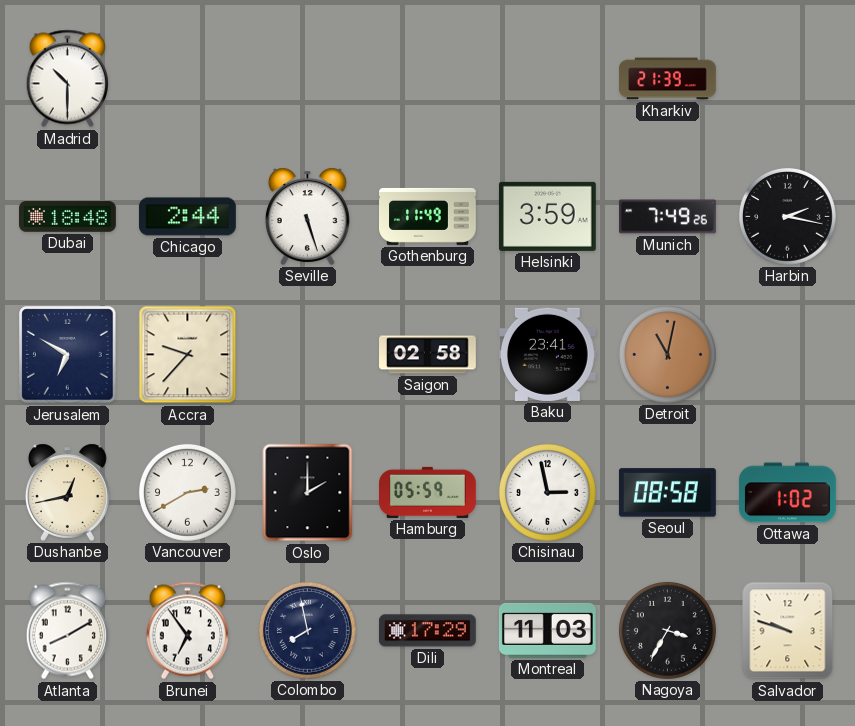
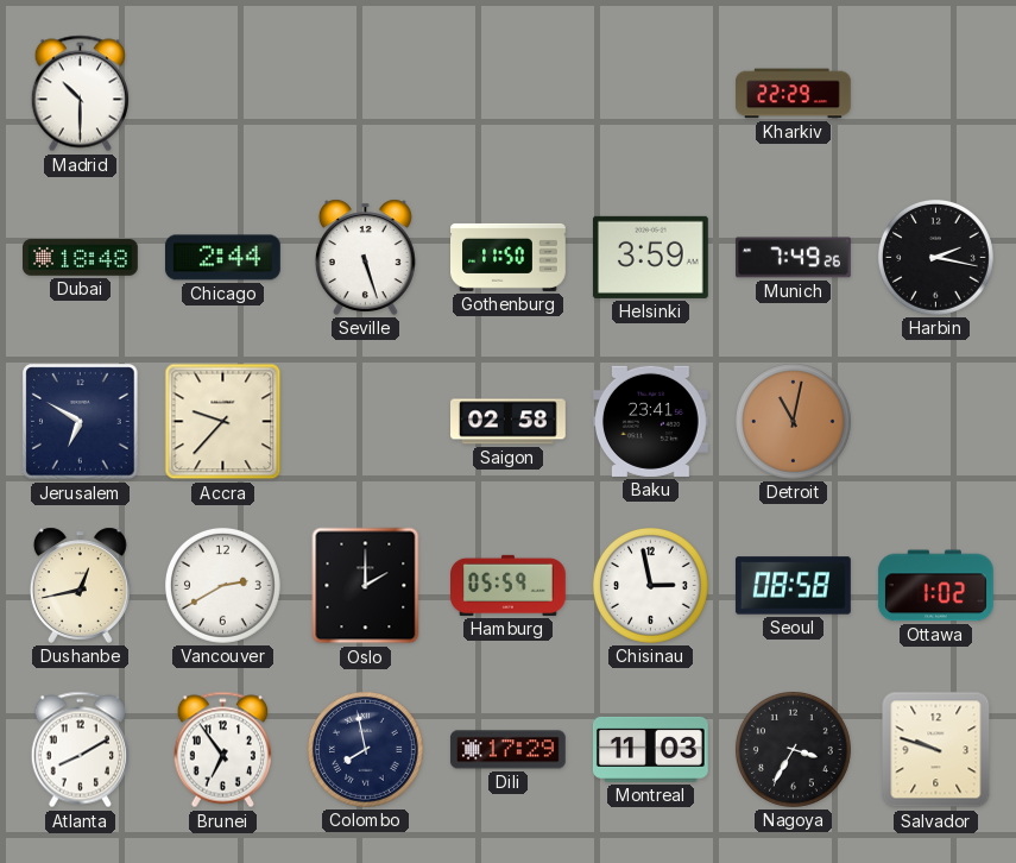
Kharkiv: 21:39 -> 22:29 (794, 94)
Gothenburg: 11:49 -> 11:50 (509, 257)
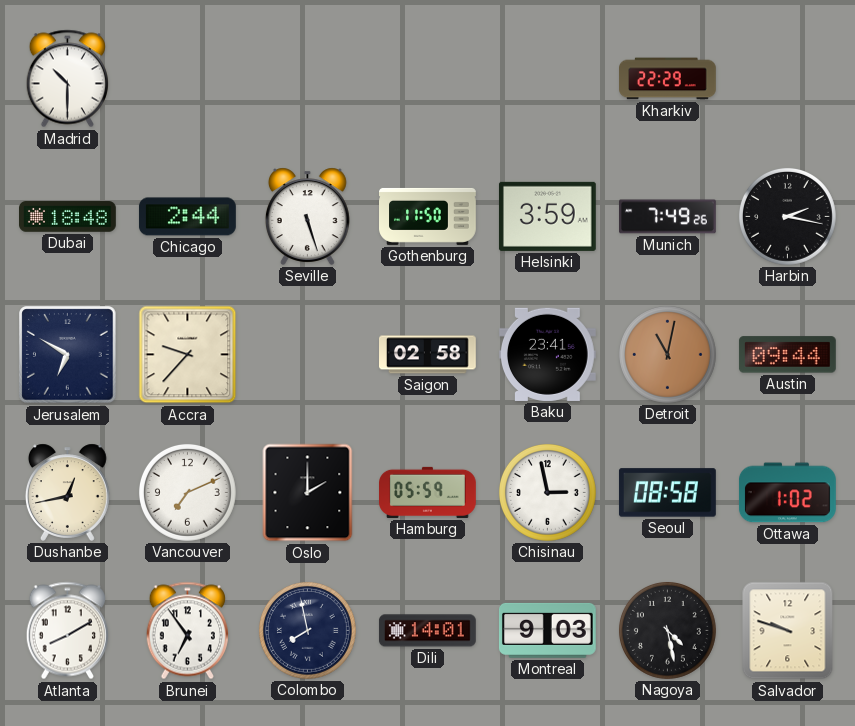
Austin: none -> 09:44 (787, 355)
Vancouver: 2:40 -> 7:11 (187, 492)
Dili: 17:29 -> 14:01 (427, 631)
Montreal: 11:03 -> 9:03 (547, 630)
Nagoya: 3:35 -> 4:28 (667, 630)
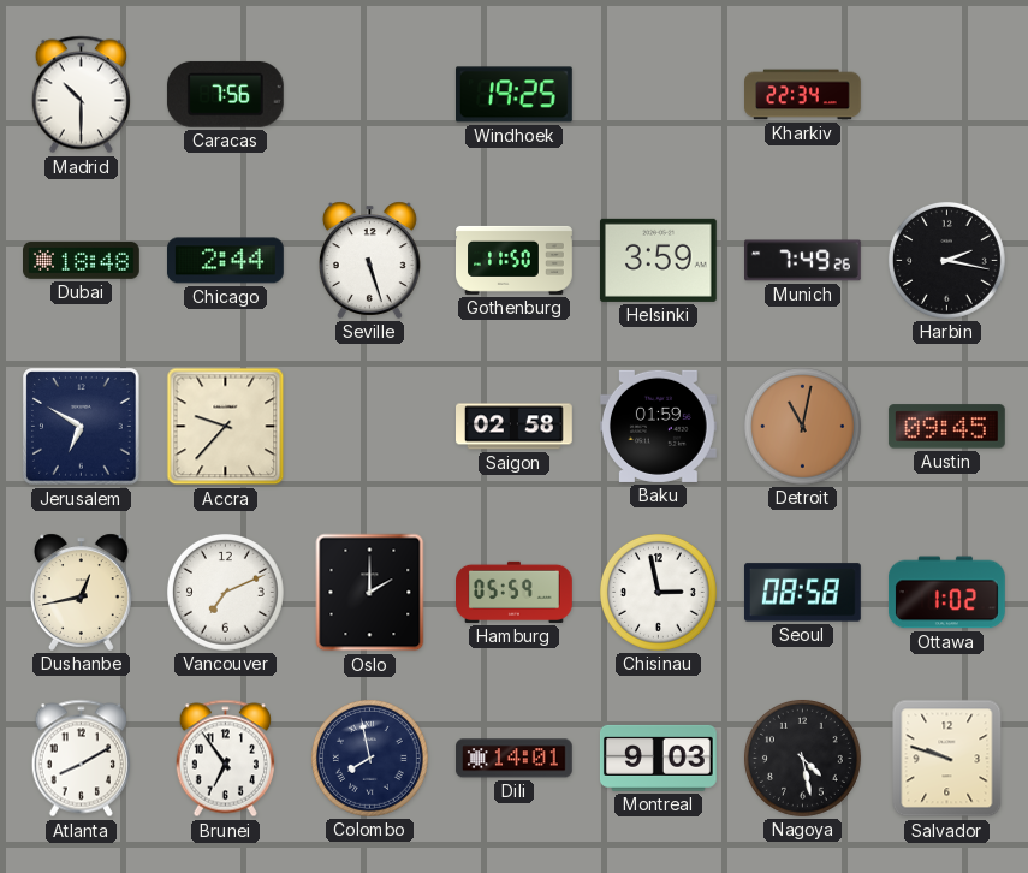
Caracas: none -> 7:56 (225, 94)
Windhoek: none -> 19:25 (513, 95)
Kharkiv: 22:29 -> 22:34 (803, 95)
Baku: 23:41 -> 01:59 (658, 426)
Austin: 09:44 -> 09:45 (946, 427)
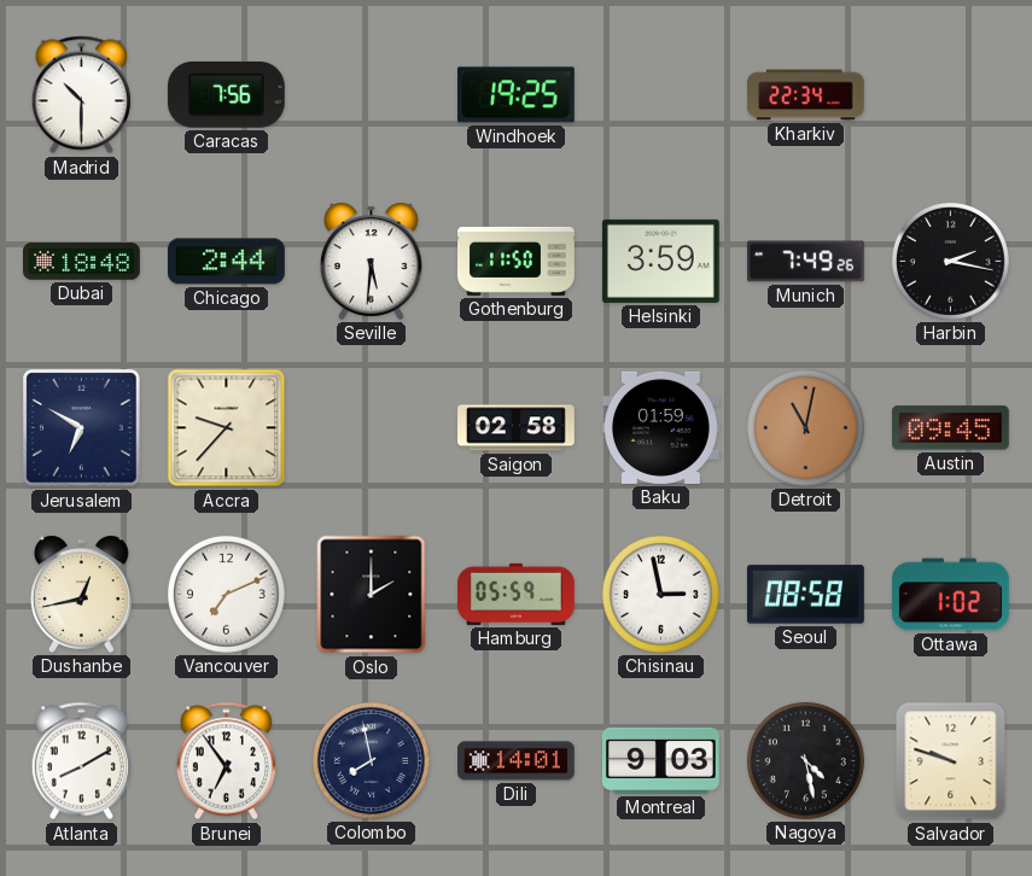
Seville: 5:27 -> 5:31 (371, 261)
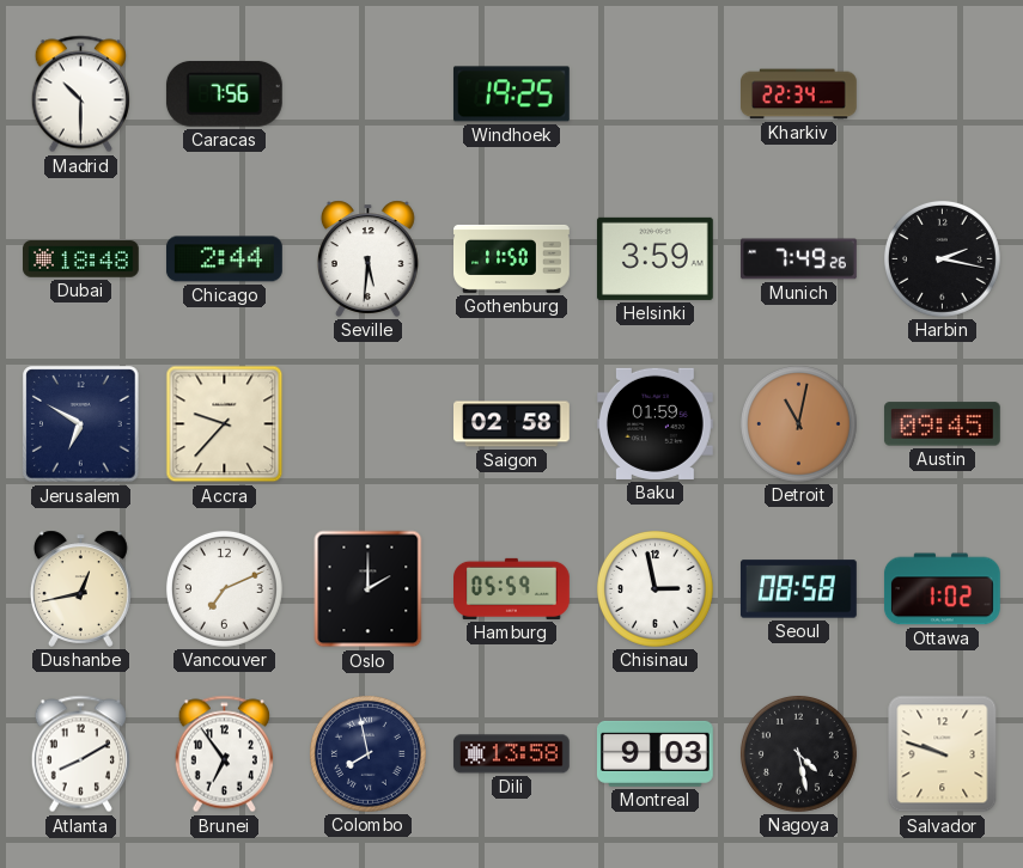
Dili: 14:01 -> 13:58 (511, 754)
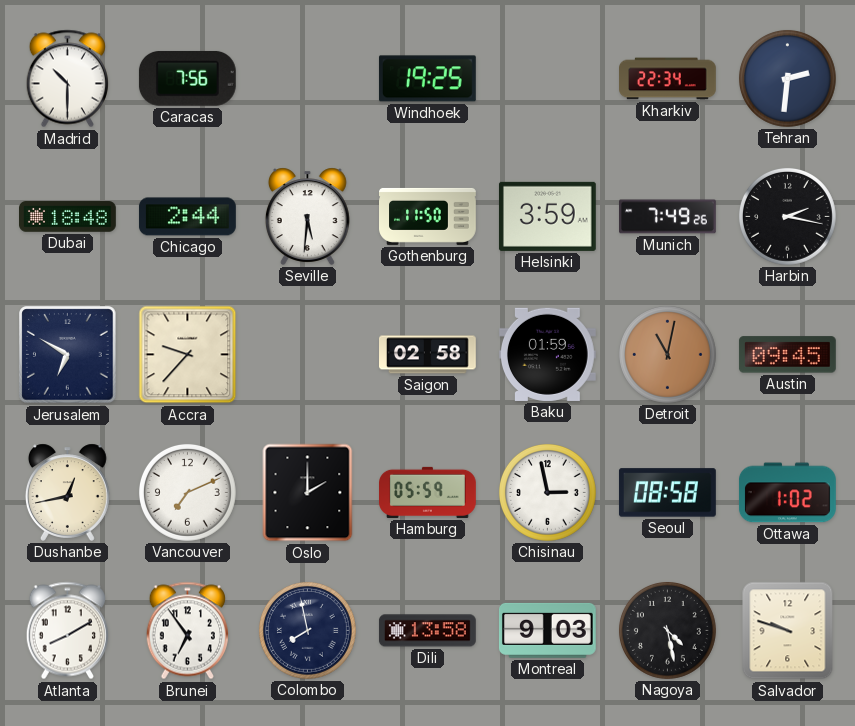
Tehran: none -> 2:31 (787, 78)
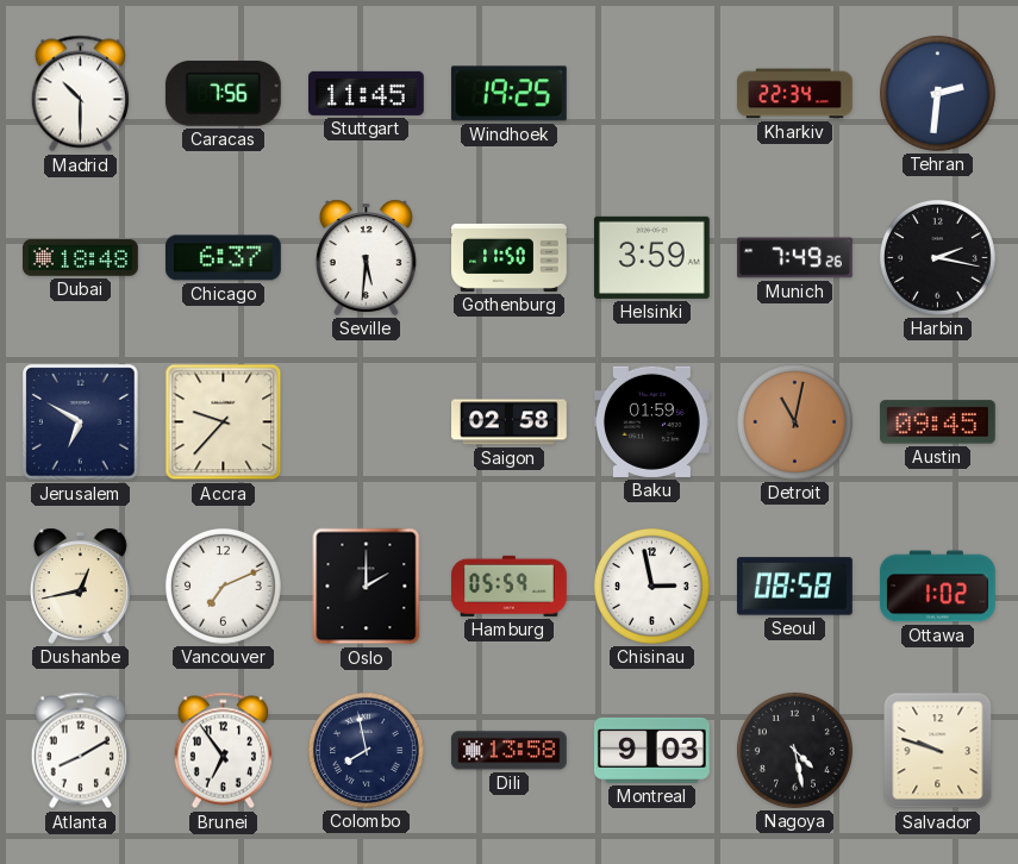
Stuttgart: none -> 11:45 (367, 93)
Chicago: 2:44 -> 6:37 (223, 258)
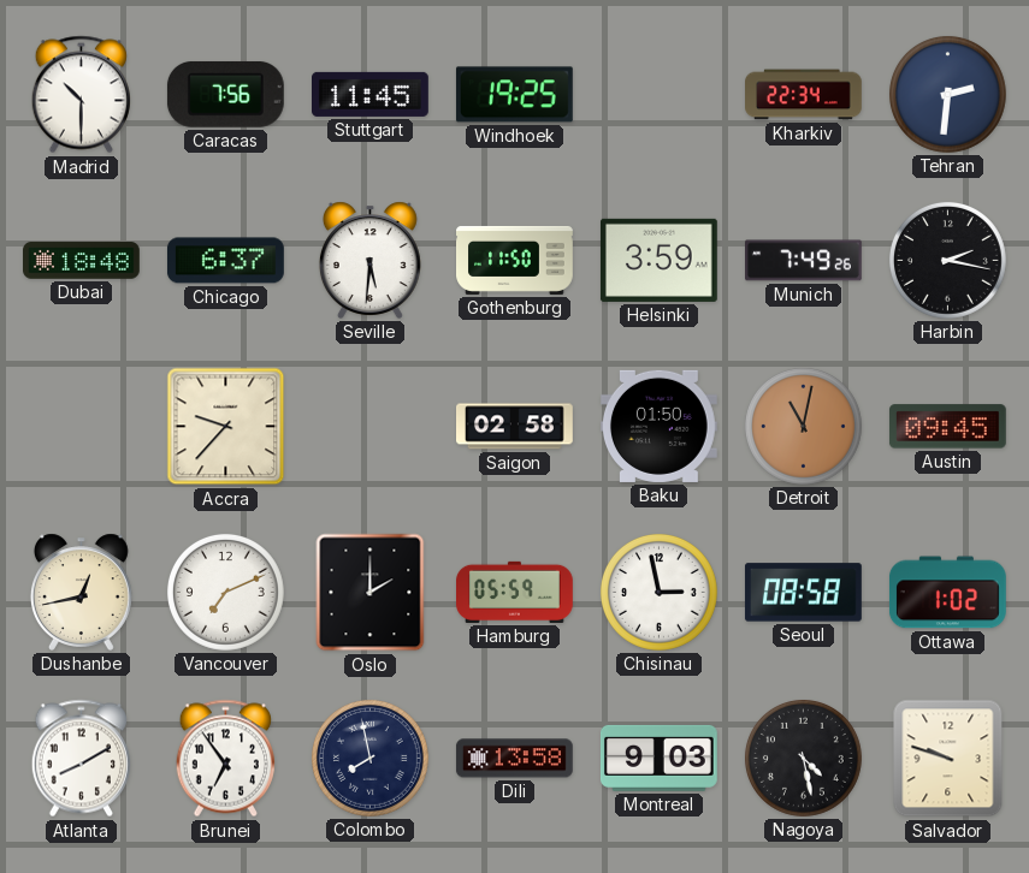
Jerusalem: 6:50 -> none (81, 422)
Baku: 01:59 -> 01:50 (658, 426)
